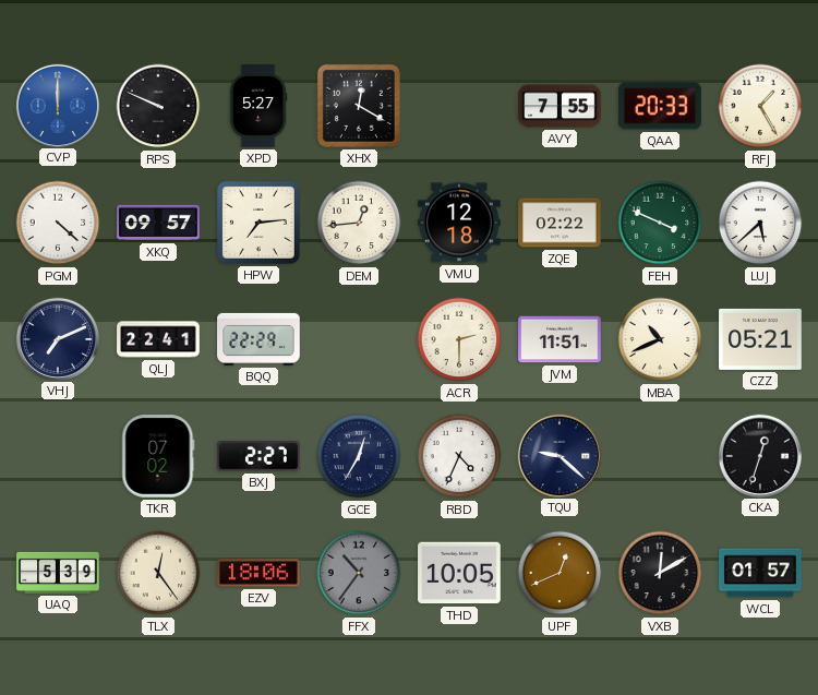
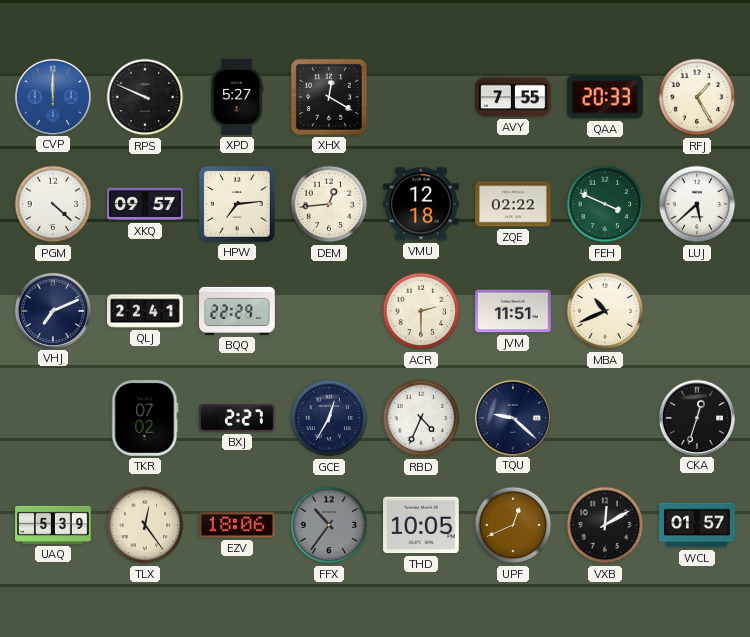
CZZ: 05:21 -> none (760, 339)
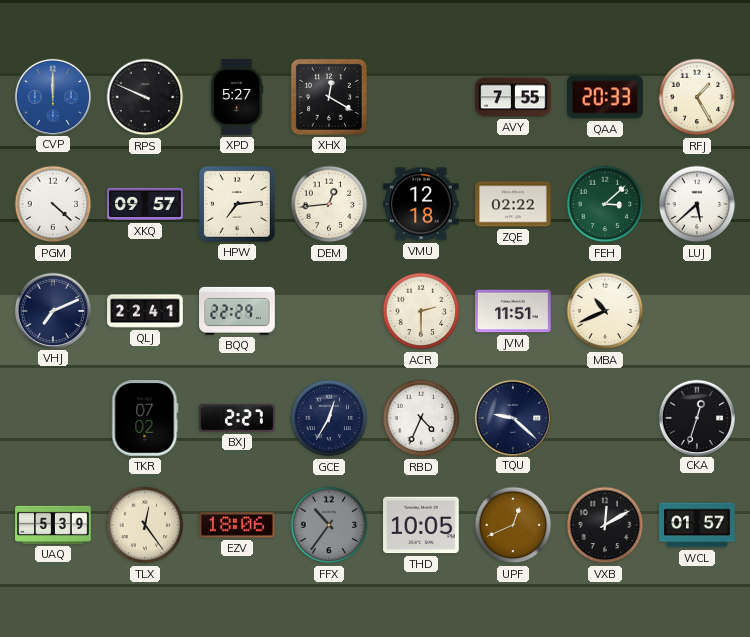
FEH: 3:49 -> 3:08 (605, 204)
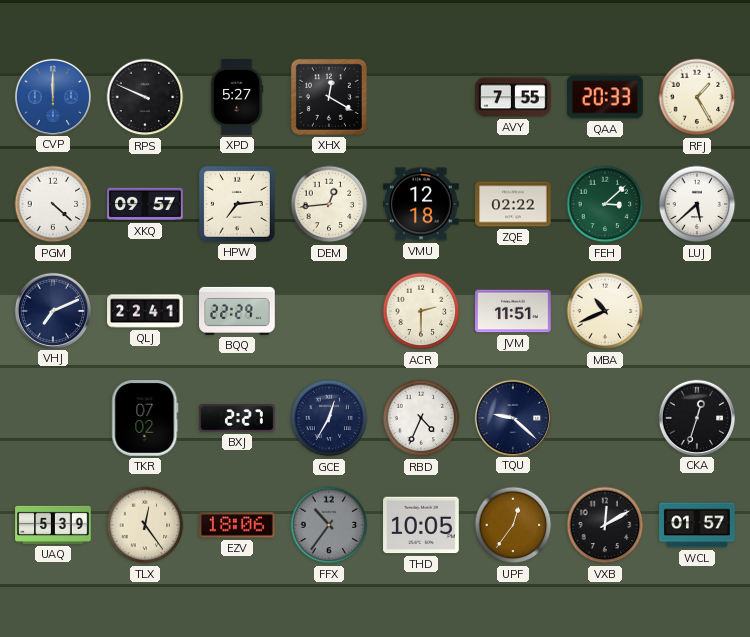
UPF: 12:41 -> 12:36 (513, 525)
